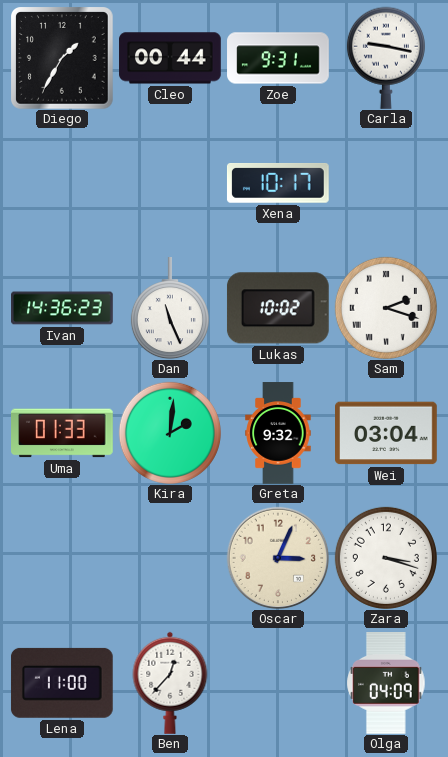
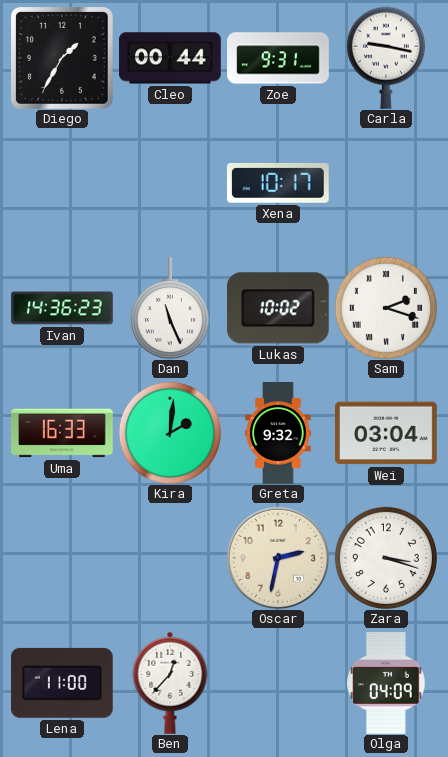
Uma: 01:33 -> 16:33 (63, 433)
Oscar: 3:04 -> 2:32 (278, 558)
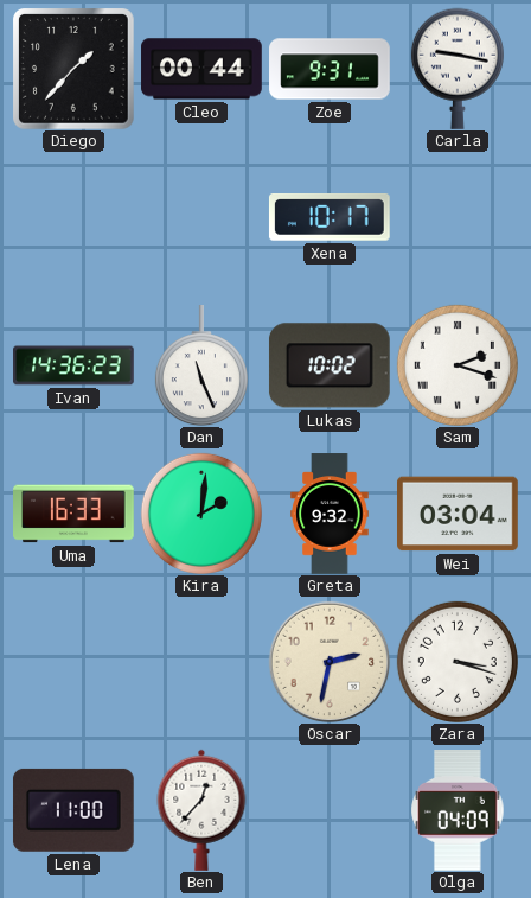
Diego: 1:35 -> 1:37 (75, 70)
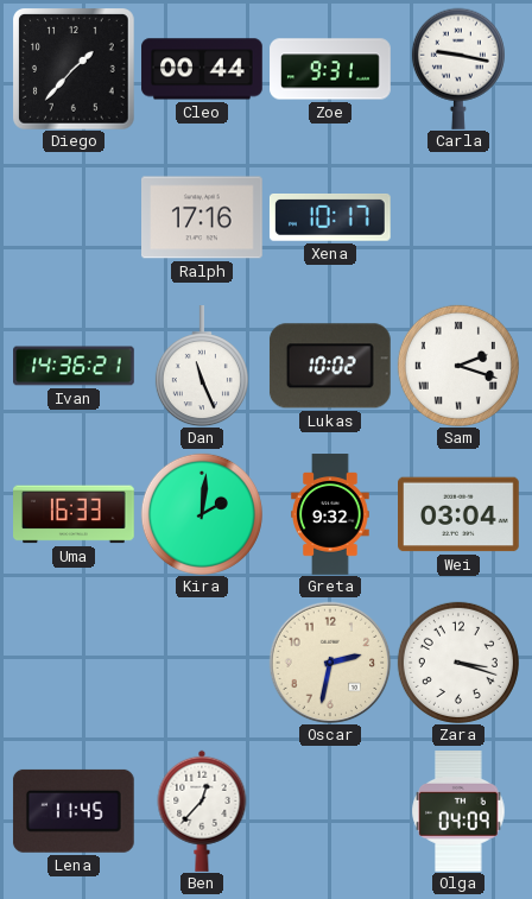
Ralph: none -> 17:16 (203, 217)
Ivan: 14:36:23 -> 14:36:21 (74, 366)
Lena: 11:00 -> 11:45 (74, 811)
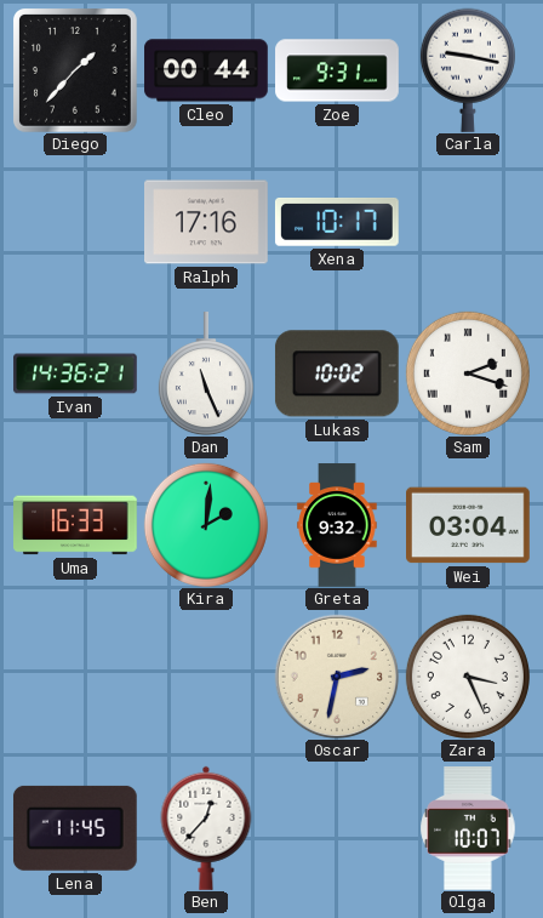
Zara: 3:18 -> 3:26 (468, 677)
Olga: 04:09 -> 10:07 (468, 829)
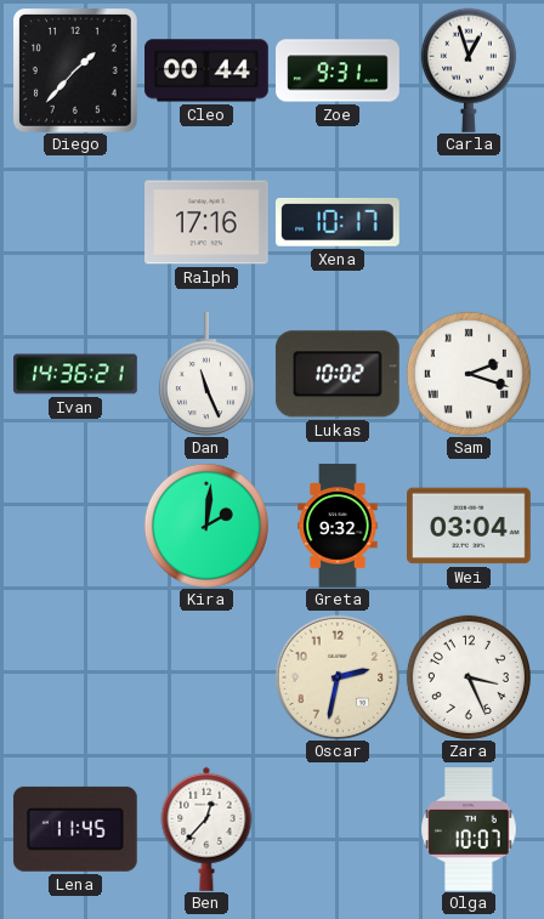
Carla: 9:17 -> 12:57 (469, 70)
Uma: 16:33 -> none (76, 525)
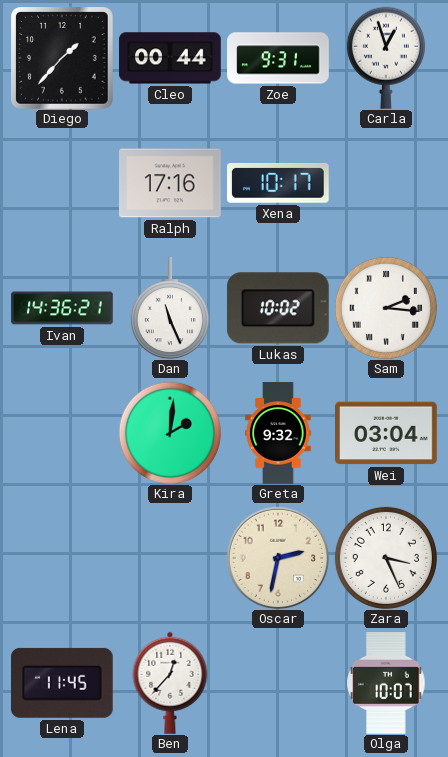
Sam: 2:18 -> 2:16 (386, 308)
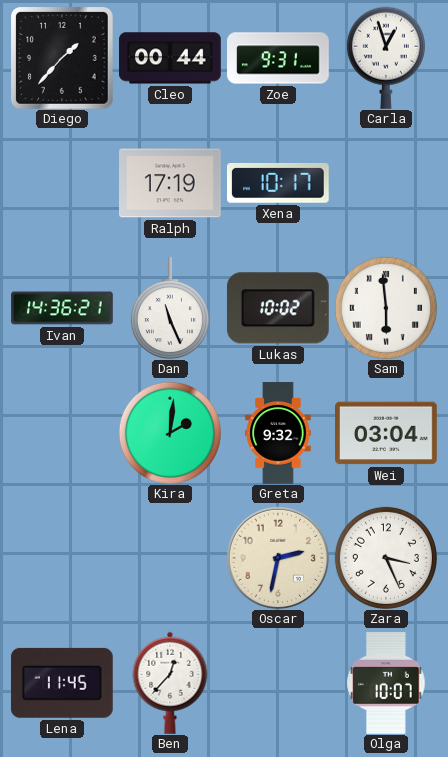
Ralph: 17:16 -> 17:19 (171, 183)
Sam: 2:16 -> 5:59 (386, 308)
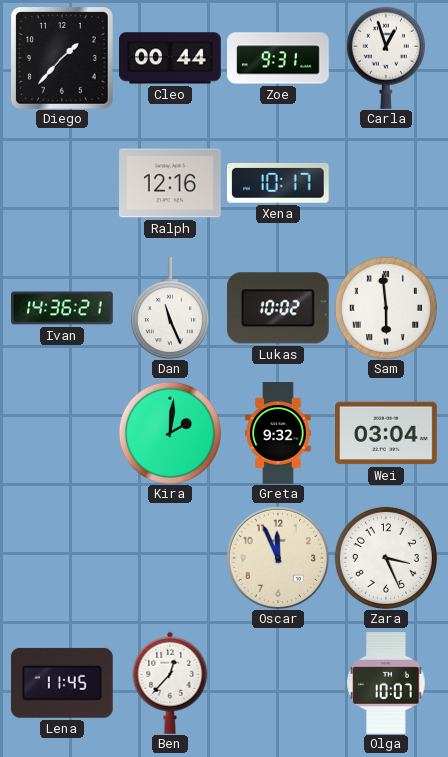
Ralph: 17:19 -> 12:16 (171, 183)
Oscar: 2:32 -> 11:56 (278, 558)
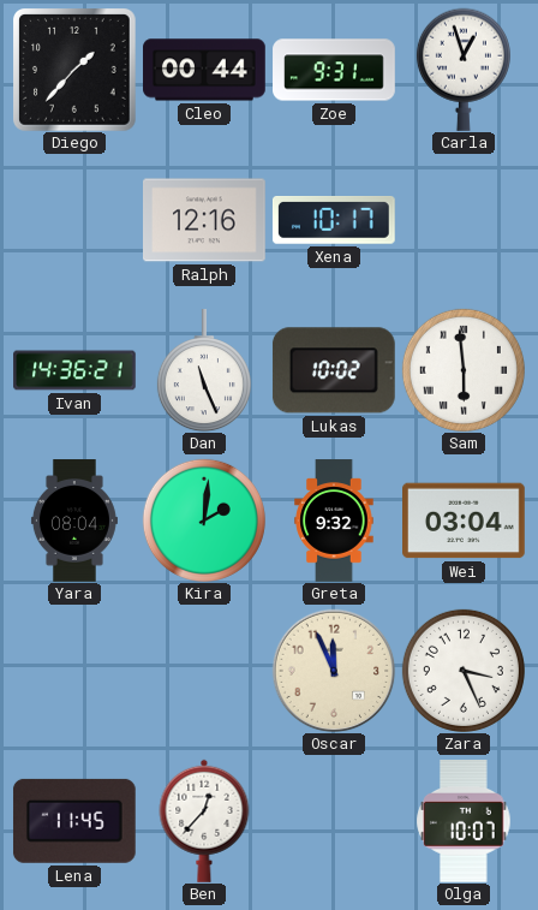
Yara: none -> 08:04 (74, 521)
